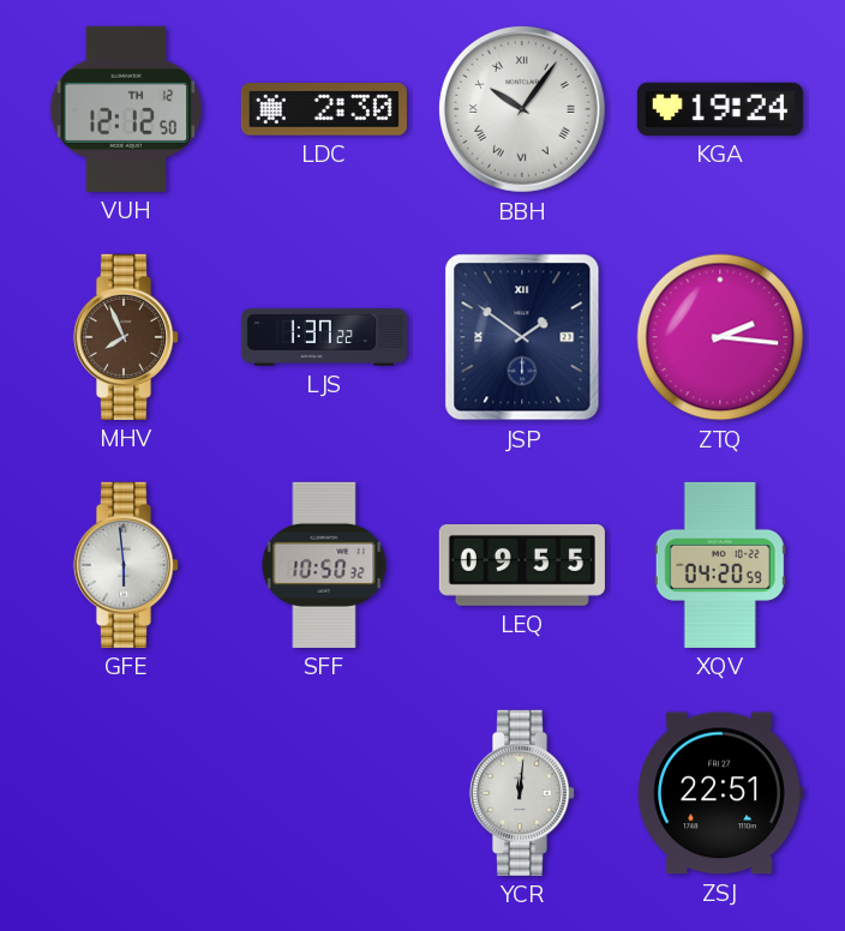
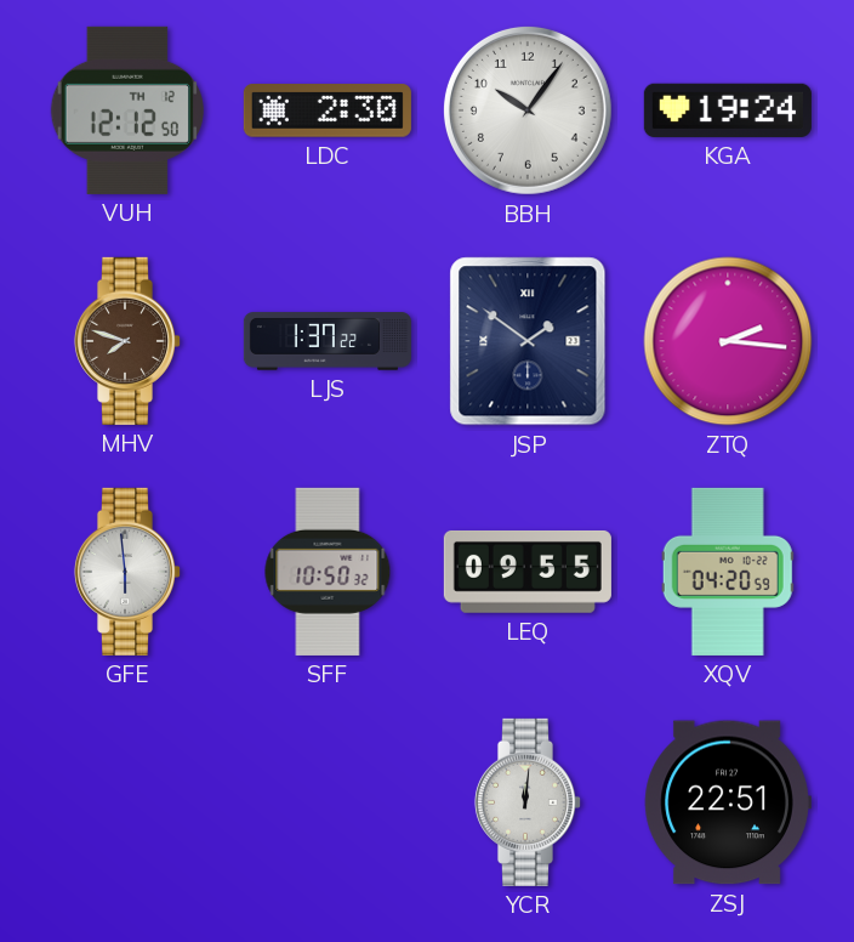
BBH numerals: Roman -> Arabic (528, 110)
MHV: 7:56 -> 7:48 (126, 341)
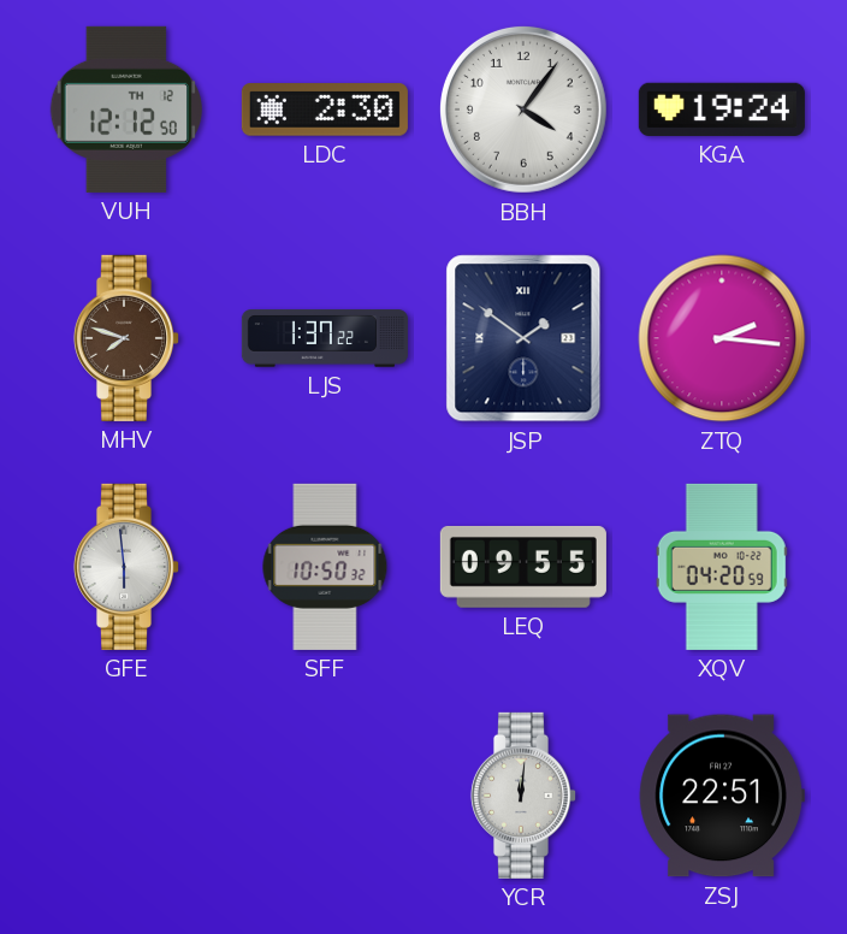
BBH: 10:06 -> 4:06 (523, 110)
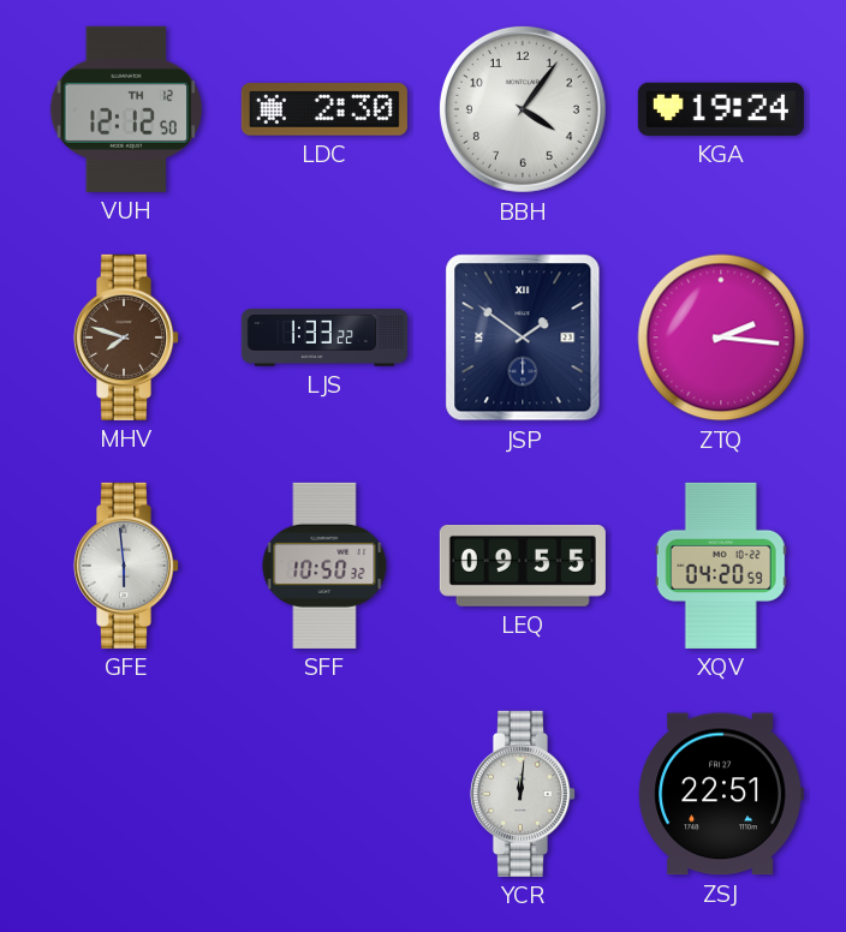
LJS: 1:37 -> 1:33 (324, 337)
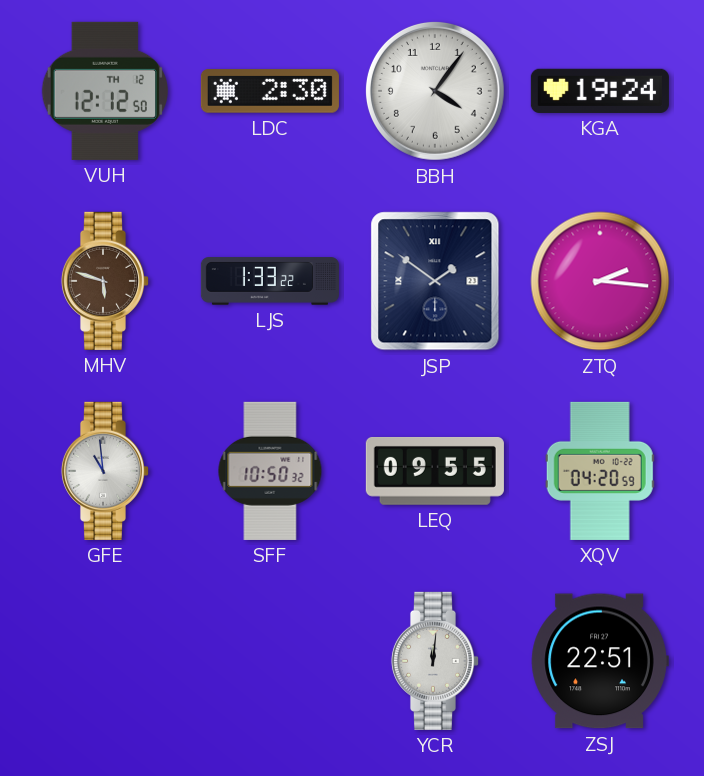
MHV: 7:48 -> 5:48 (104, 281)
GFE: 5:59 -> 10:59 (104, 471)
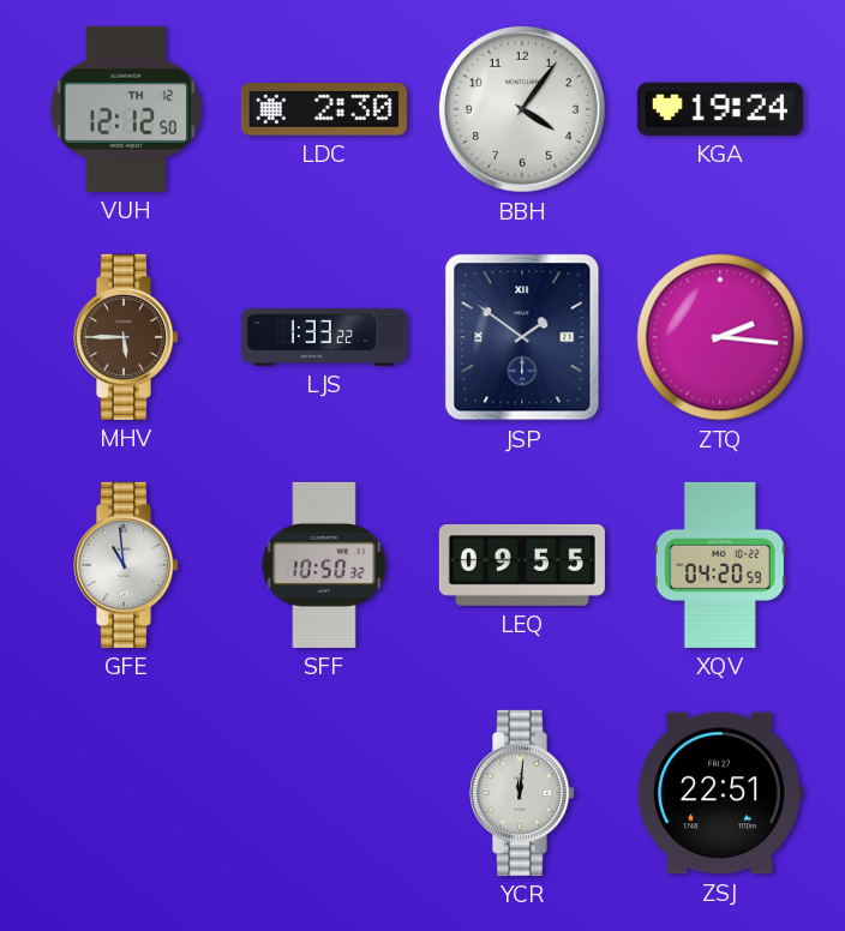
MHV: 5:48 -> 5:45 (125, 337)
